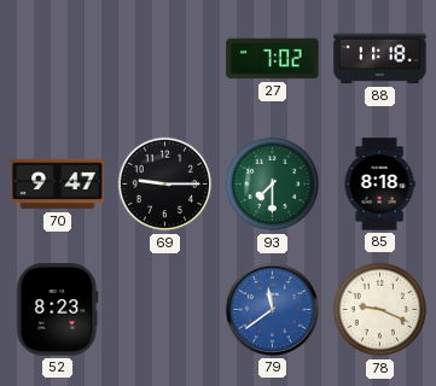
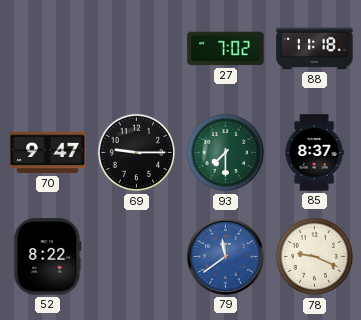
85: 8:18 -> 8:37 (314, 153)
52: 8:23 -> 8:22 (48, 257)
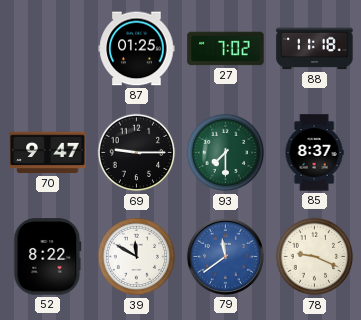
87: none -> 01:25 (137, 49)
39: none -> 11:50 (137, 257)
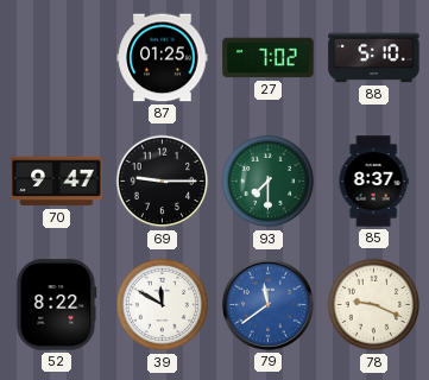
88: 11:18 -> 5:10 (374, 58)
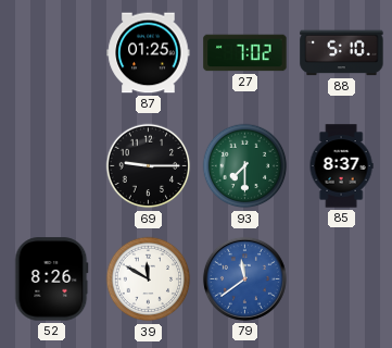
70: 9:47 -> none (57, 182)
52: 8:22 -> 8:26 (52, 279)
78: 9:19 -> none (374, 305)
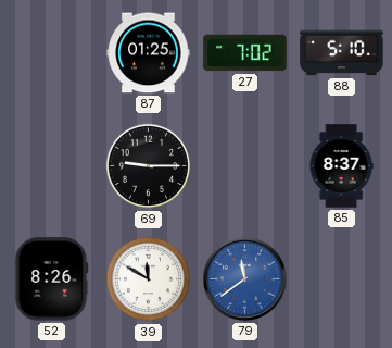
93: 7:30 -> none (245, 166)
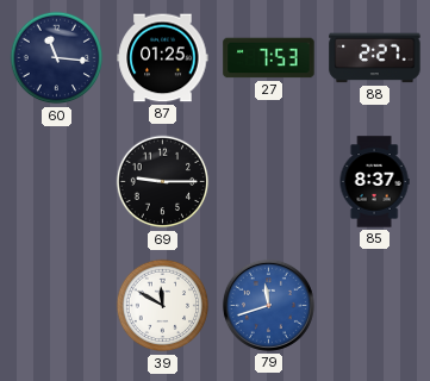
60: none -> 11:16 (57, 58)
27: 7:02 -> 7:53 (269, 58)
88: 5:10 -> 2:27 (375, 58)
52: 8:26 -> none (52, 279)
79: 11:39 -> 11:42 (268, 305)
